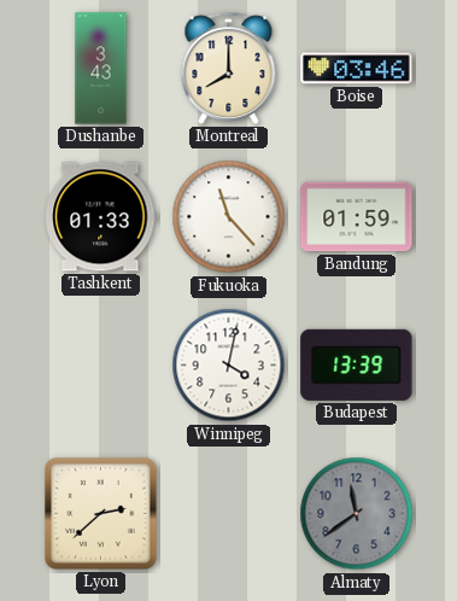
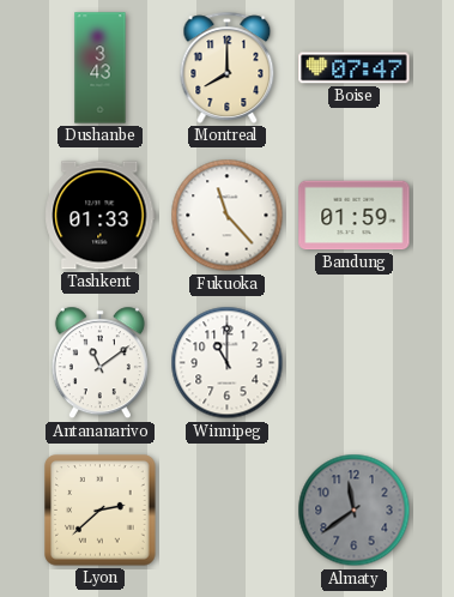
Boise: 03:46 -> 07:47 (355, 68)
Antananarivo: none -> 11:09 (99, 363)
Winnipeg: 4:02 -> 11:00 (228, 363)
Budapest: 13:39 -> none (357, 364)
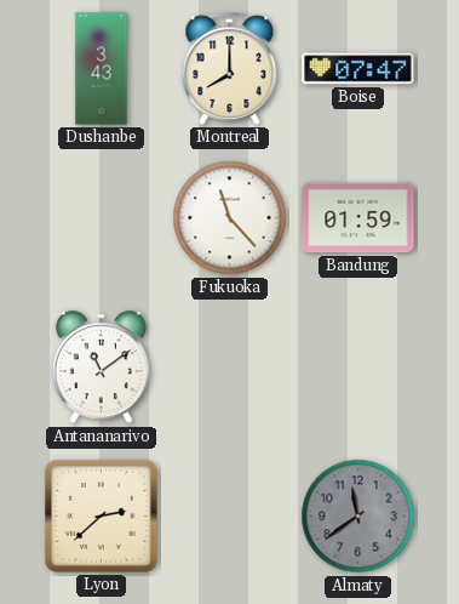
Tashkent: 01:33 -> none (101, 216)
Winnipeg: 11:00 -> none (228, 363)
